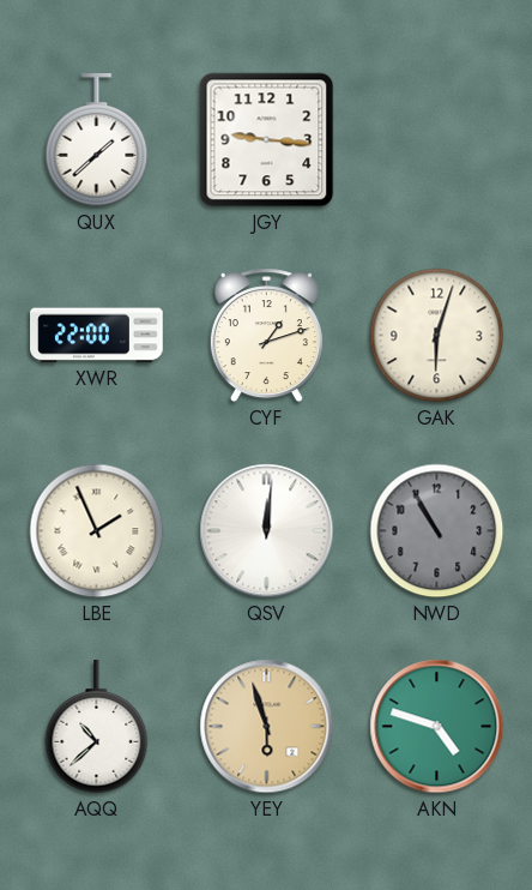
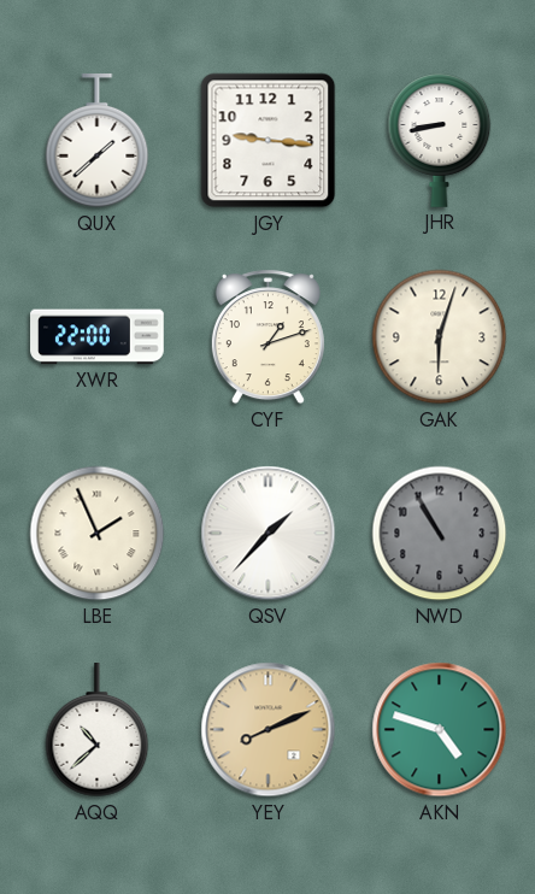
JHR: none -> 8:43 (440, 140)
QSV: 12:01 -> 1:37 (269, 534)
YEY: 5:57 -> 8:11 (269, 730)
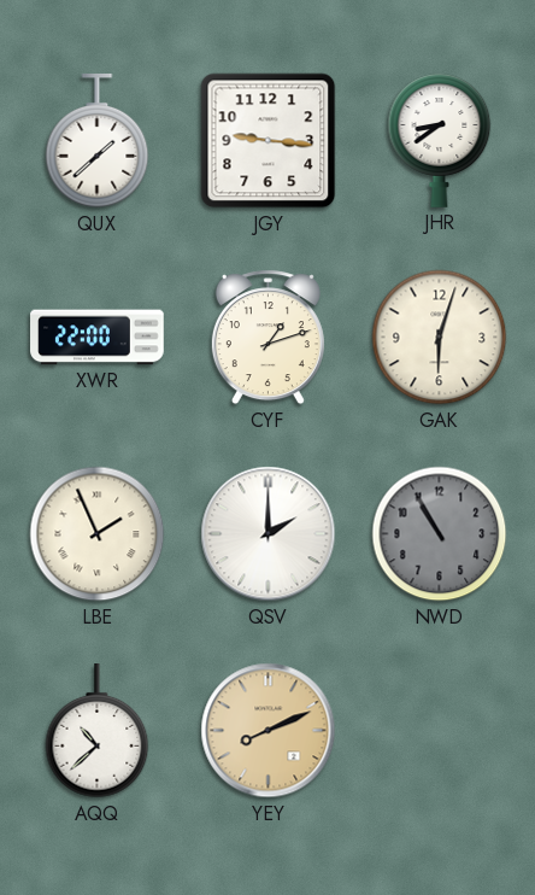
JHR: 8:43 -> 8:39 (440, 140)
QSV: 1:37 -> 2:00 (269, 534)
AKN: 4:48 -> none (440, 730)
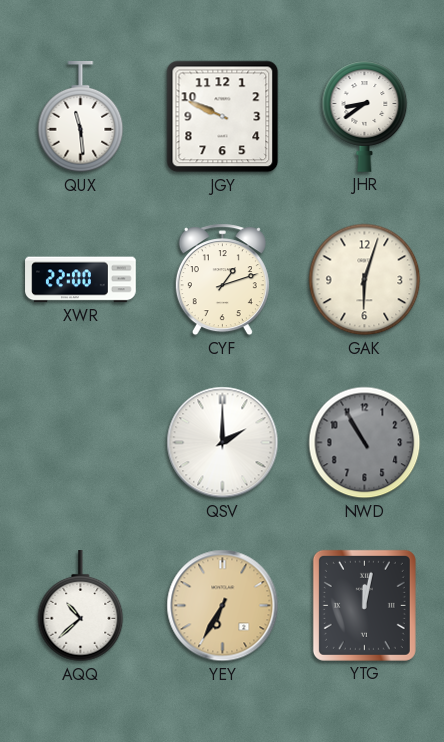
QUX: 1:38 -> 11:29 (81, 117)
JGY: 9:16 -> 9:49 (223, 117)
LBE: 1:56 -> none (98, 534)
YEY: 8:11 -> 6:35 (223, 606)
YTG: none -> 12:02 (364, 605)
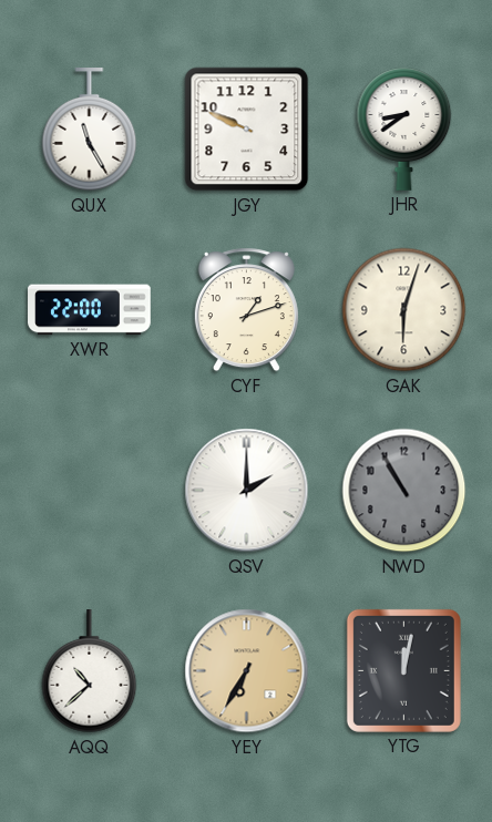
QUX: 11:29 -> 11:25 (90, 130)
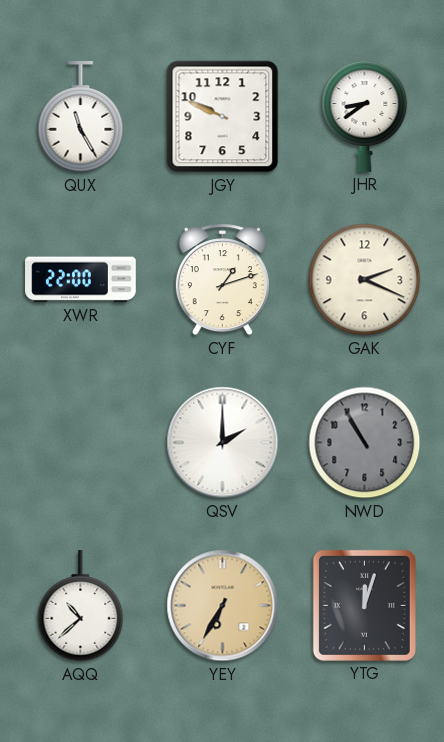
GAK: 6:03 -> 2:19 (365, 280)
YTG: 12:02 -> 12:03 (364, 605)
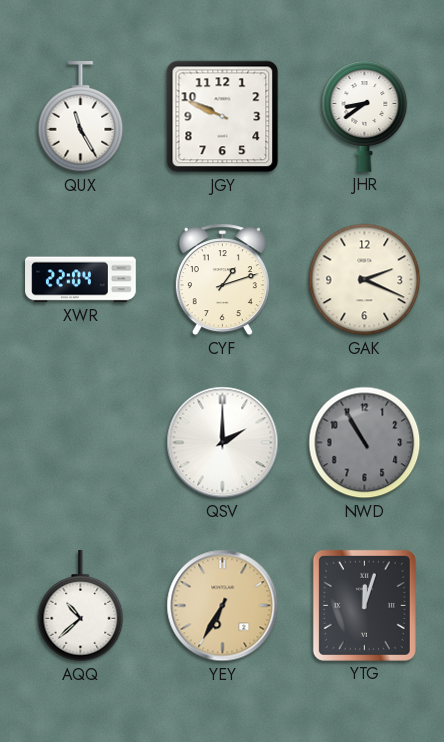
XWR: 22:00 -> 22:04 (81, 280)
